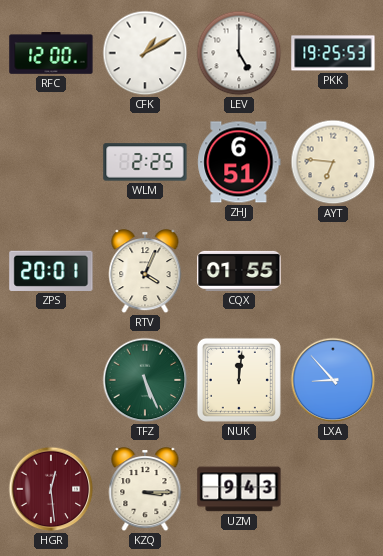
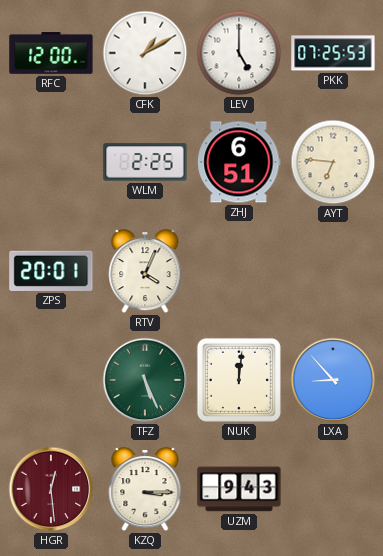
PKK: 19:25 -> 07:25 (333, 53)
CQX: 01:55 -> none (239, 271)
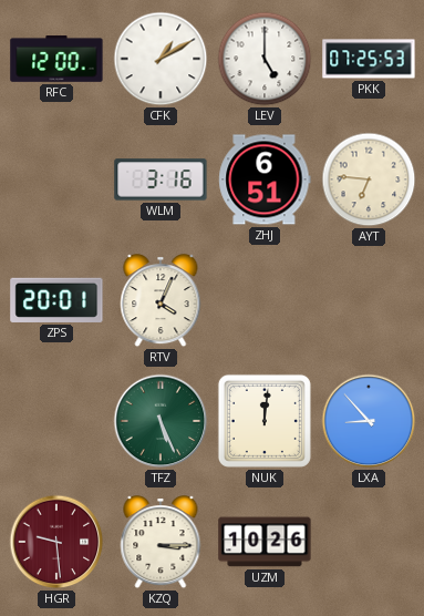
WLM: 2:25 -> 3:16 (161, 179)
HGR: 12:29 -> 9:29 (56, 542)
UZM: 9:43 -> 10:26 (265, 542)
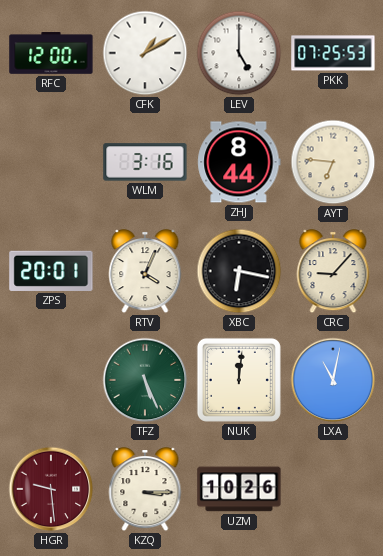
ZHJ: 6:51 -> 8:44 (239, 162)
XBC: none -> 6:17 (239, 271)
CRC: none -> 9:07 (333, 272)
LXA: 8:53 -> 11:02 (333, 380)
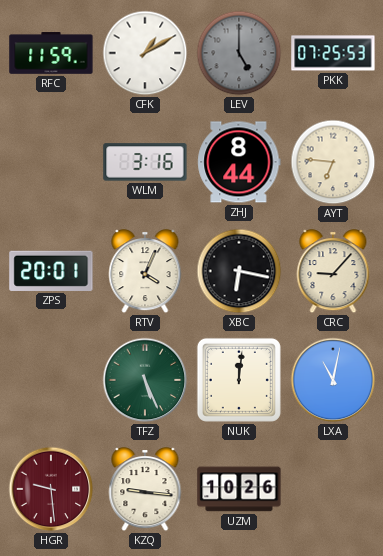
RFC: 12:00 -> 11:59 (51, 53)
LEV dial: white -> grey (239, 53)
KZQ: 3:15 -> 9:16 (145, 490)
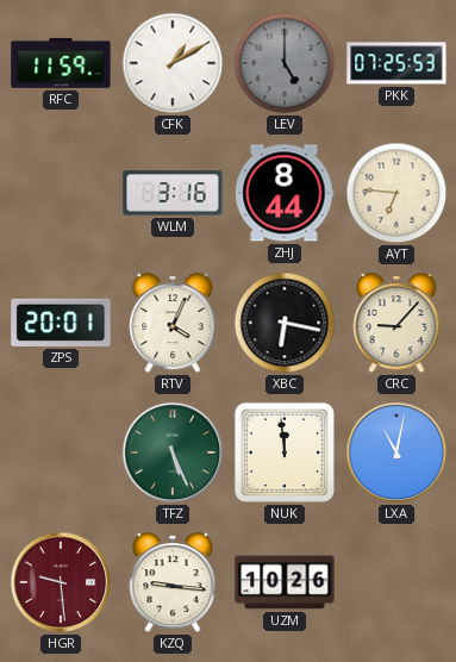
NUK: 12:01 -> 11:59 (285, 452)
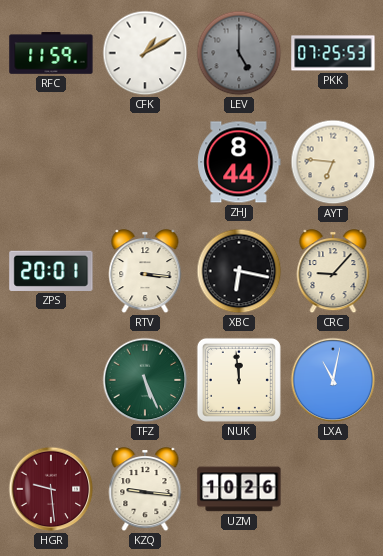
WLM: 3:16 -> none (173, 193)
RTV: 4:04 -> 3:16 (145, 272)
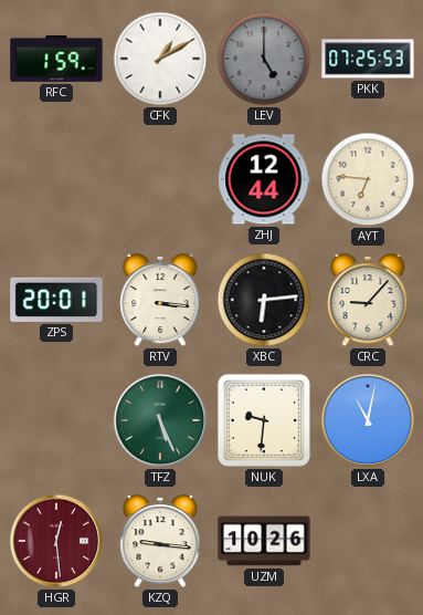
RFC: 11:59 -> 1:59 (56, 59)
ZHJ: 8:44 -> 12:44 (264, 179)
XBC: 6:17 -> 6:14 (264, 300)
NUK: 11:59 -> 9:31 (264, 420)
HGR: 9:29 -> 12:29 (56, 541)
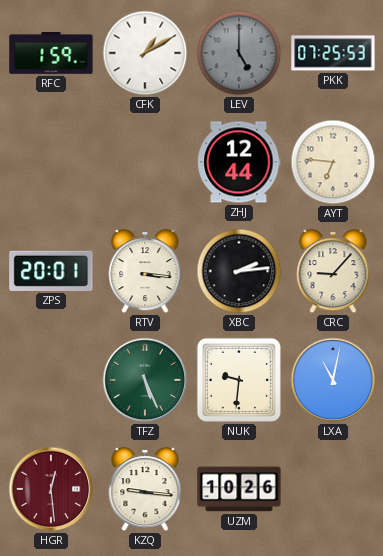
XBC: 6:14 -> 2:14 (239, 271)
